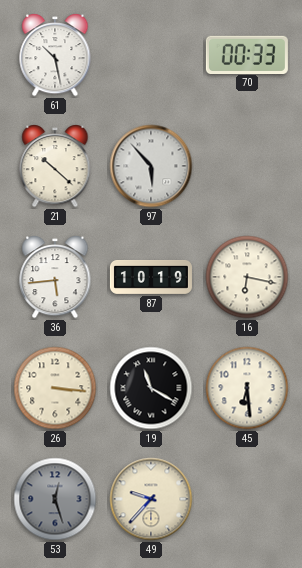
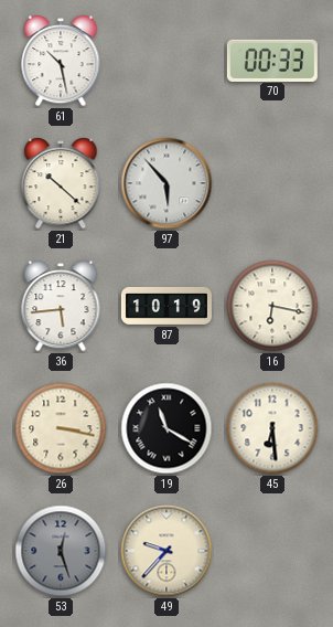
26: 3:16 -> 3:17 (61, 428)
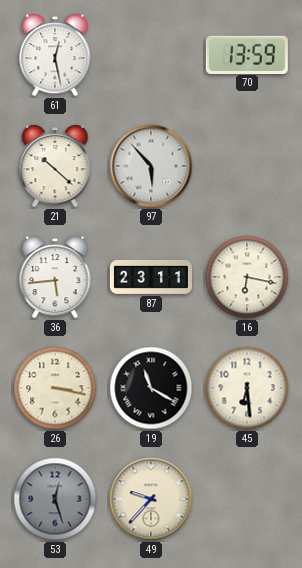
61: 10:28 -> 12:28 (55, 56)
70: 00:33 -> 13:59 (247, 54)
87: 10:19 -> 23:11 (151, 277)
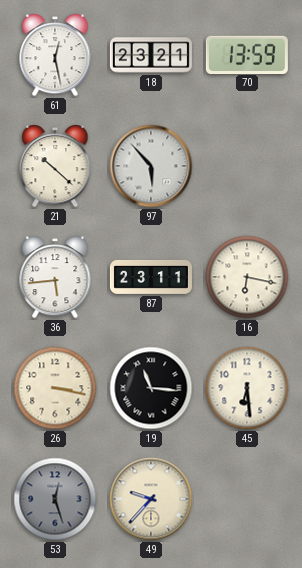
18: none -> 23:21 (151, 55)
19: 11:20 -> 11:16 (151, 388)
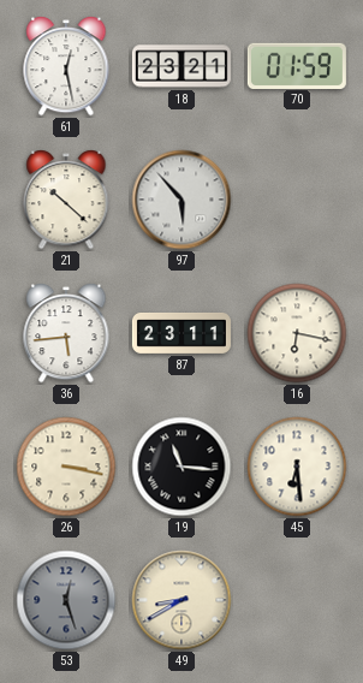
70: 13:59 -> 01:59 (297, 65)
49: 9:37 -> 8:40 (181, 600)
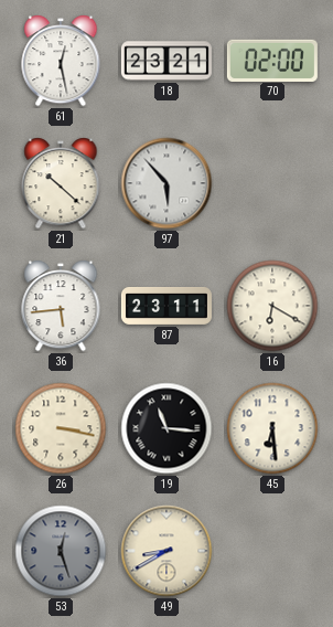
70: 01:59 -> 02:00 (272, 60)
16: 6:17 -> 6:20 (272, 306)
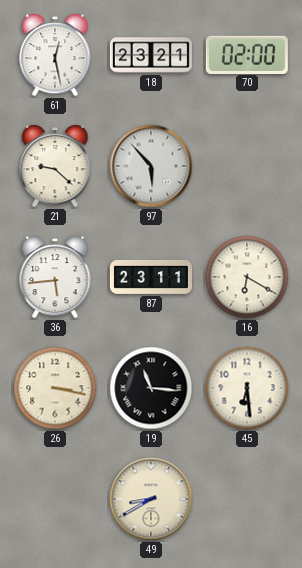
21: 10:22 -> 9:22 (55, 167)
53: 12:27 -> none (61, 551)
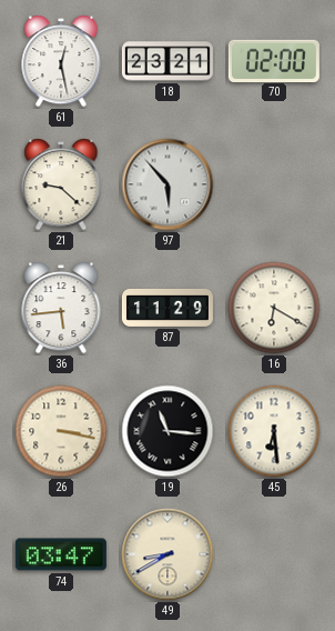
87: 23:11 -> 11:29 (167, 308)
74: none -> 03:47 (61, 554)
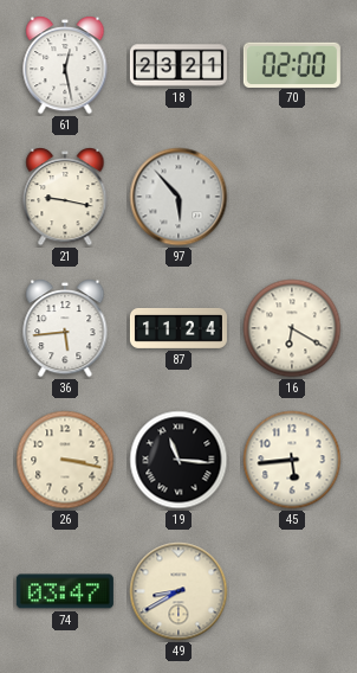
21: 9:22 -> 9:17 (65, 198)
87: 11:29 -> 11:24 (178, 328)
45: 6:29 -> 5:44 (292, 460)
